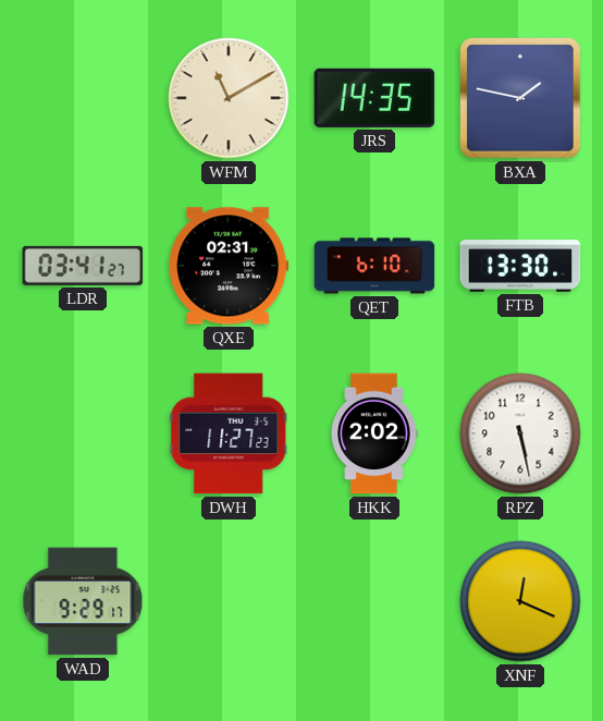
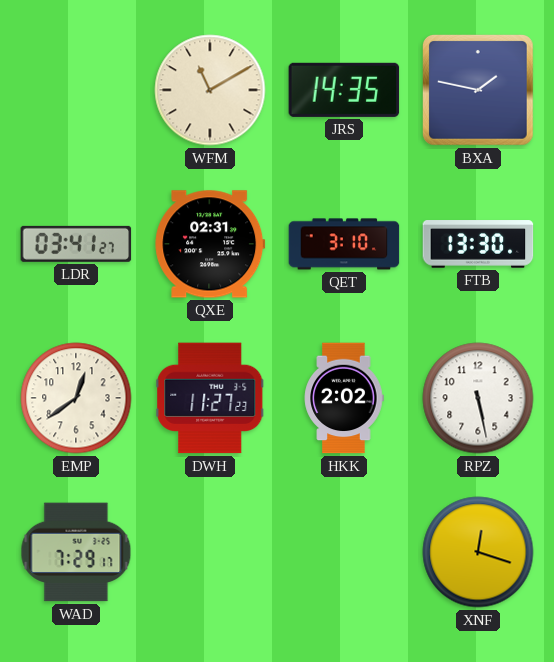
QET: 6:10 -> 3:10 (344, 244)
EMP: none -> 12:39 (76, 398)
WAD: 9:29 -> 7:29 (76, 552)
XNF: 12:19 -> 12:18 (478, 552)
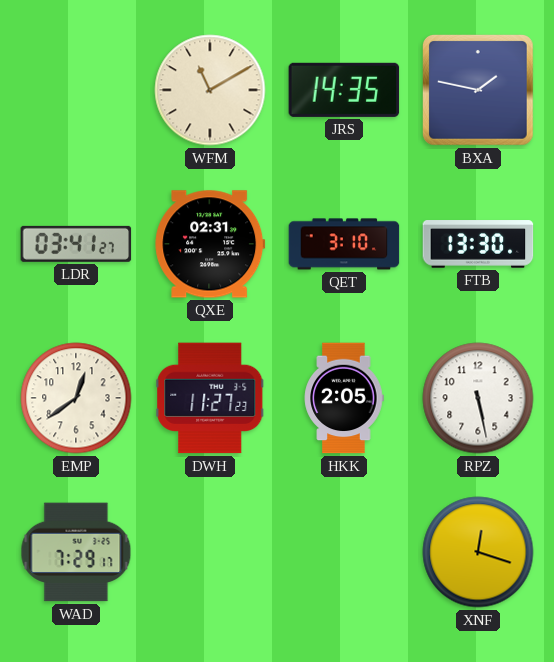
HKK: 2:02 -> 2:05 (344, 398)
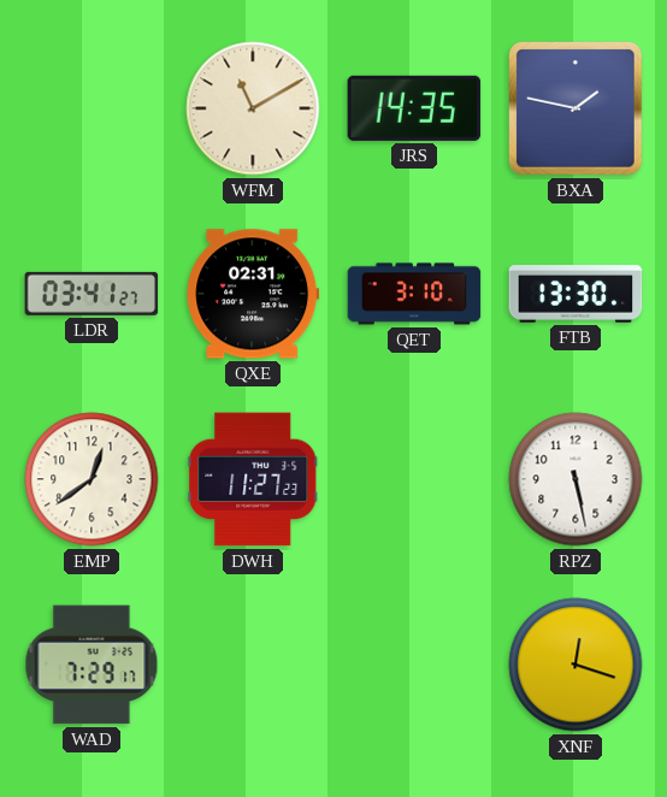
HKK: 2:05 -> none (344, 398)
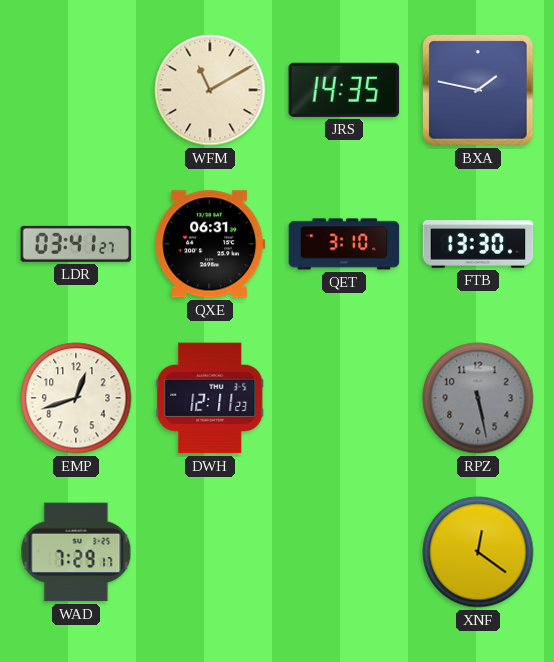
QXE: 02:31 -> 06:31 (210, 244)
EMP: 12:39 -> 12:42 (76, 398)
DWH: 11:27 -> 12:11 (210, 398)
RPZ dial: white -> grey (478, 398)
XNF: 12:18 -> 12:21 (478, 552)
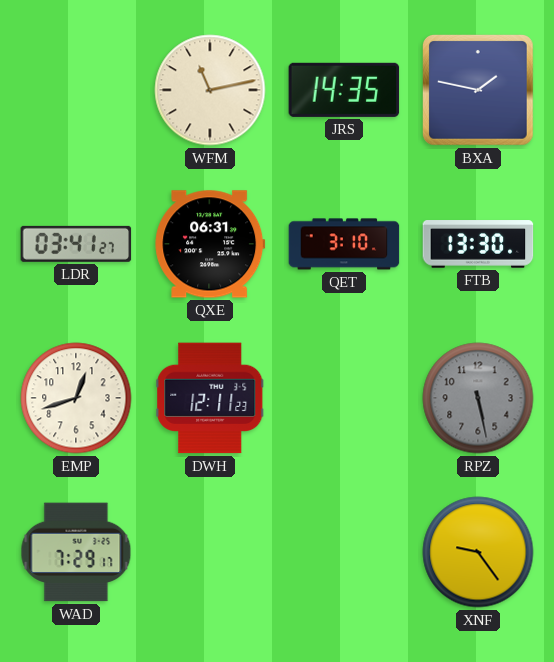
WFM: 11:10 -> 11:13 (210, 90)
XNF: 12:21 -> 9:24 (478, 552)
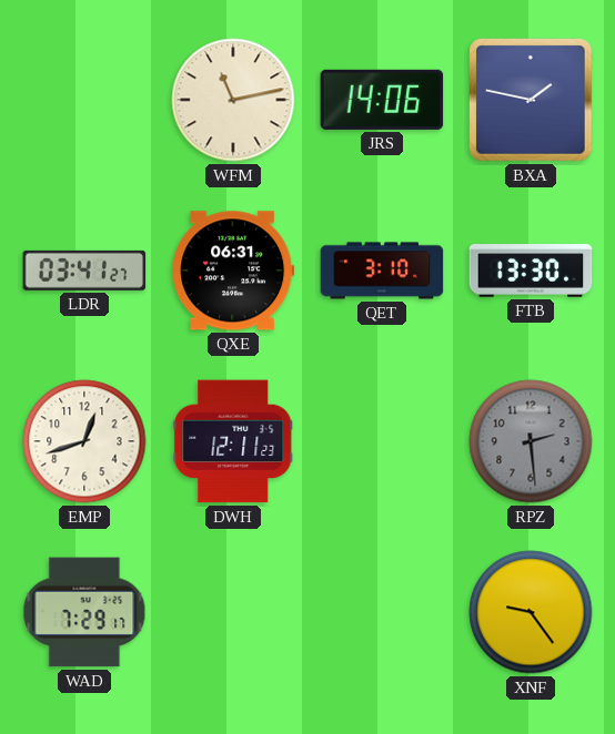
JRS: 14:35 -> 14:06 (382, 100)
RPZ: 5:28 -> 2:29 (531, 441)
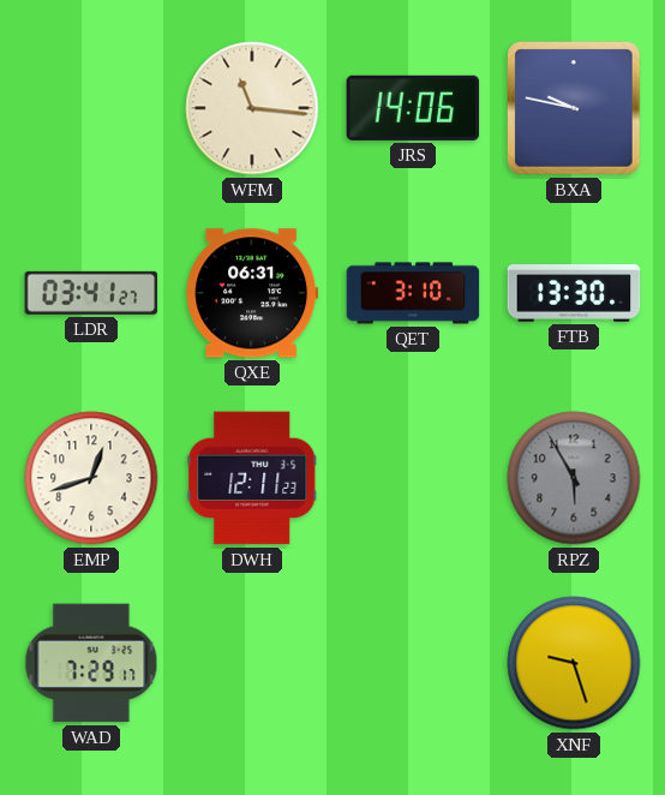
WFM: 11:13 -> 11:16 (252, 108)
BXA: 1:47 -> 9:47 (575, 109)
RPZ: 2:29 -> 5:55 (574, 478)
XNF: 9:24 -> 9:27 (574, 663)
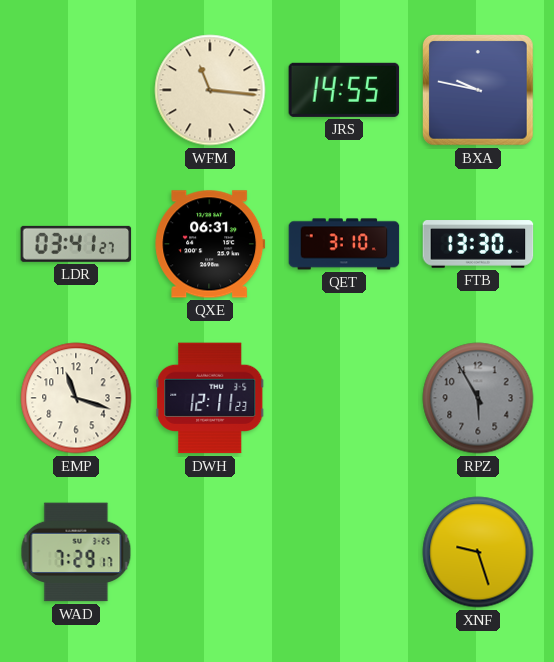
JRS: 14:06 -> 14:55 (344, 90)
EMP: 12:42 -> 11:18 (76, 398)
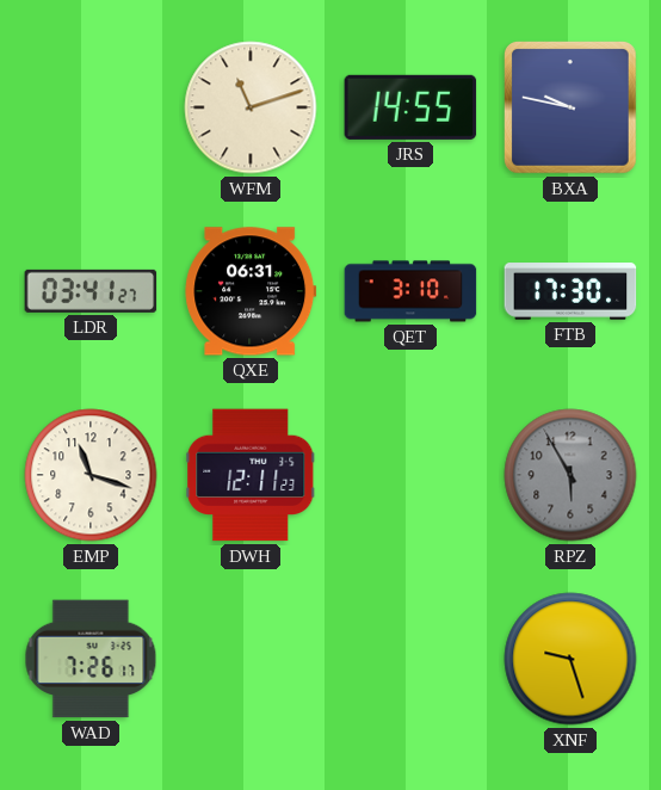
WFM: 11:16 -> 11:12 (251, 107)
FTB: 13:30 -> 17:30 (570, 291)
WAD: 7:29 -> 7:26 (91, 659)
